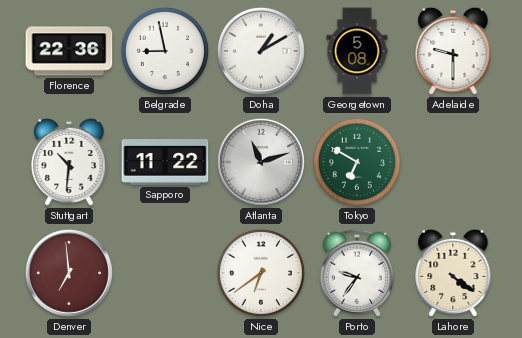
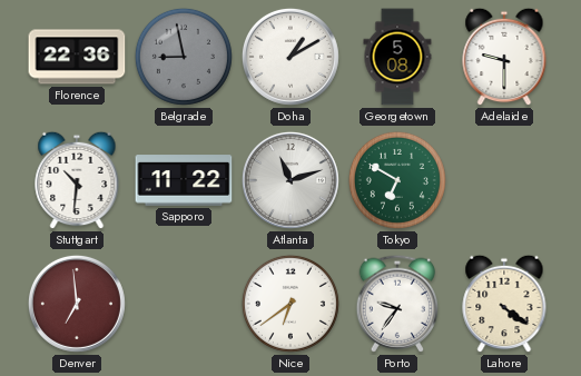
Belgrade dial: white -> grey (184, 57)
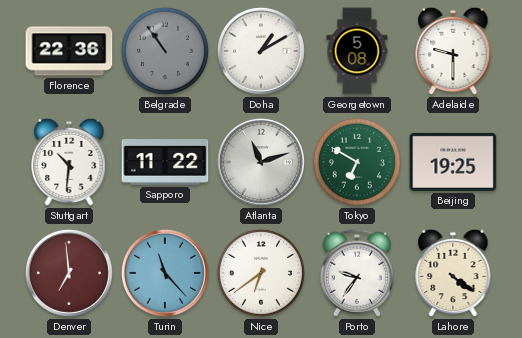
Belgrade: 8:58 -> 10:54 (165, 51)
Beijing: none -> 19:25 (453, 162)
Turin: none -> 11:23 (165, 273)
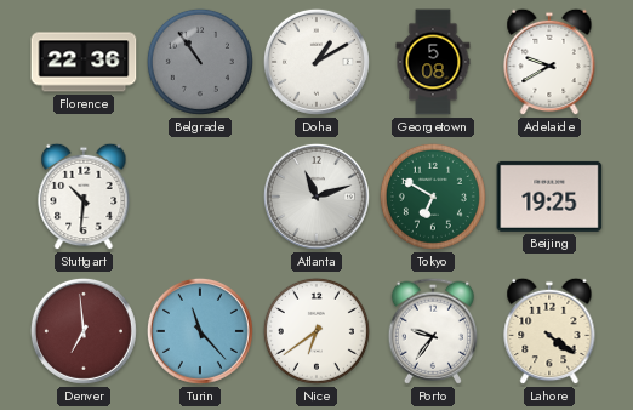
Adelaide: 9:30 -> 9:40 (549, 62)
Sapporo: 11:22 -> none (165, 162)
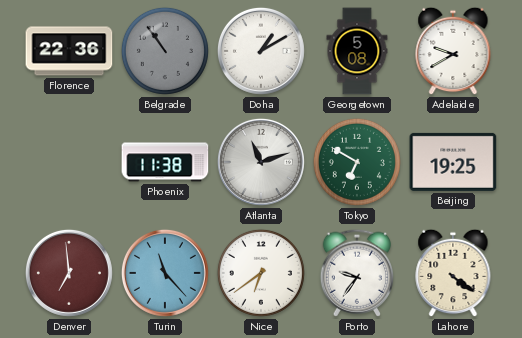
Stuttgart: 10:31 -> none (84, 197)
Phoenix: none -> 11:38 (165, 162)
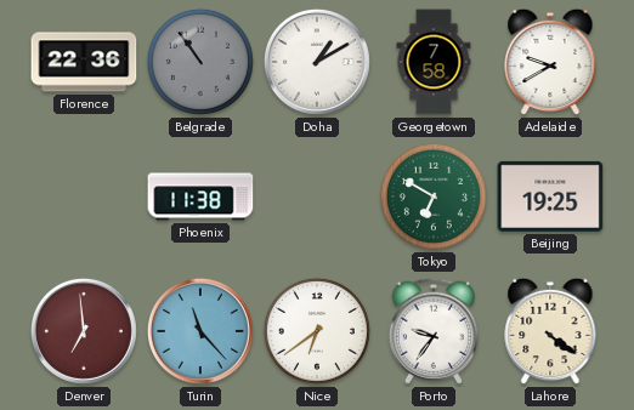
Georgetown: 5:08 -> 7:58 (434, 62)
Atlanta: 11:12 -> none (261, 162)
